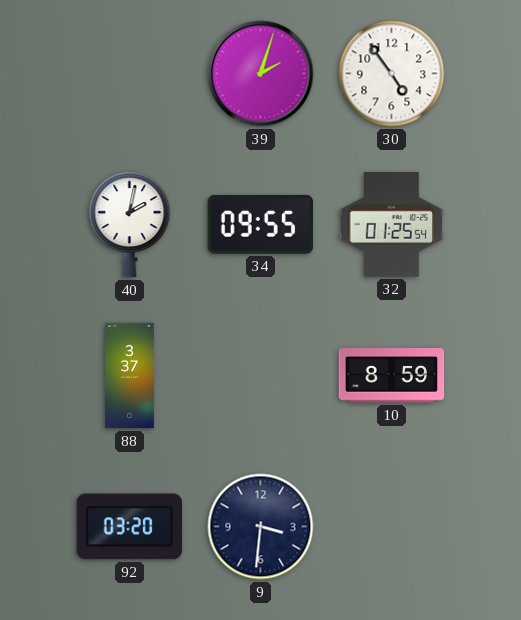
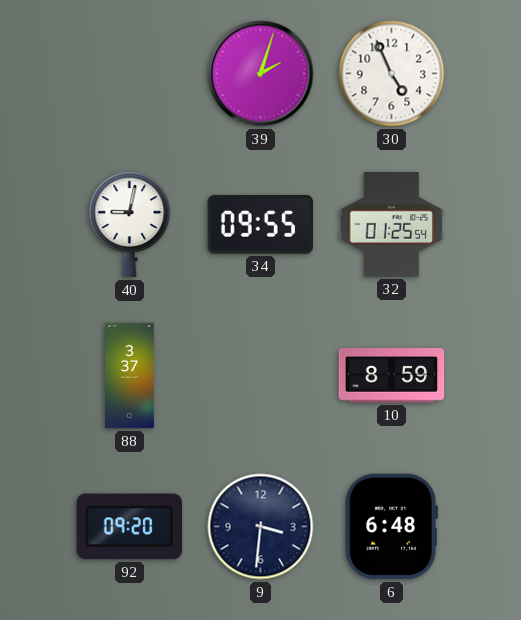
30: 4:54 -> 4:56 (392, 74)
40: 2:02 -> 9:02 (130, 225)
92: 03:20 -> 09:20 (129, 527)
6: none -> 6:48 (391, 527)
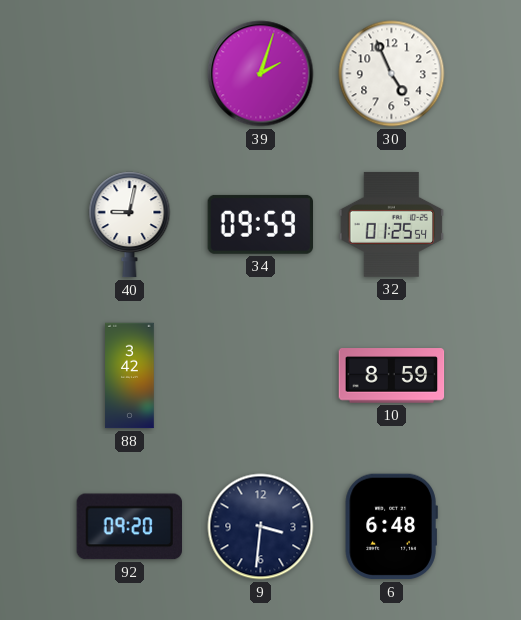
34: 09:55 -> 09:59 (261, 224)
88: 3:37 -> 3:42 (130, 376)
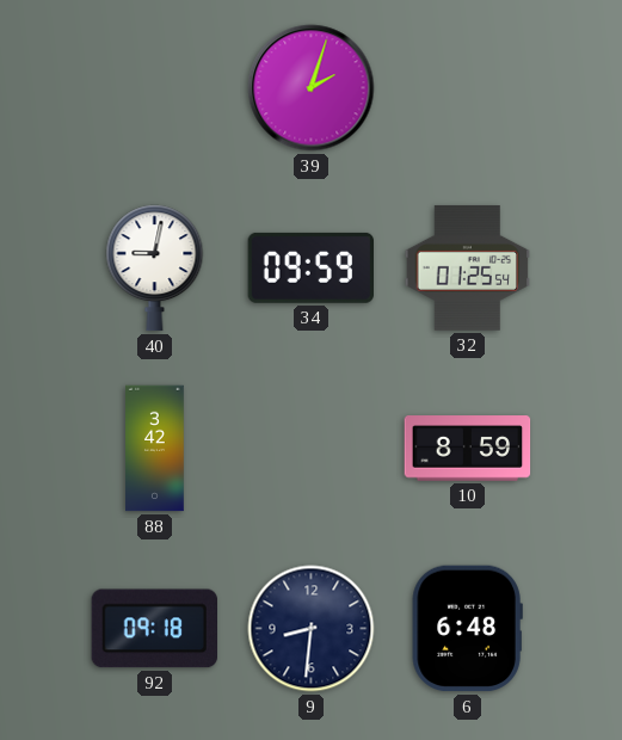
30: 4:56 -> none (392, 74)
92: 09:20 -> 09:18 (154, 629)
9: 3:31 -> 8:31 (312, 629)
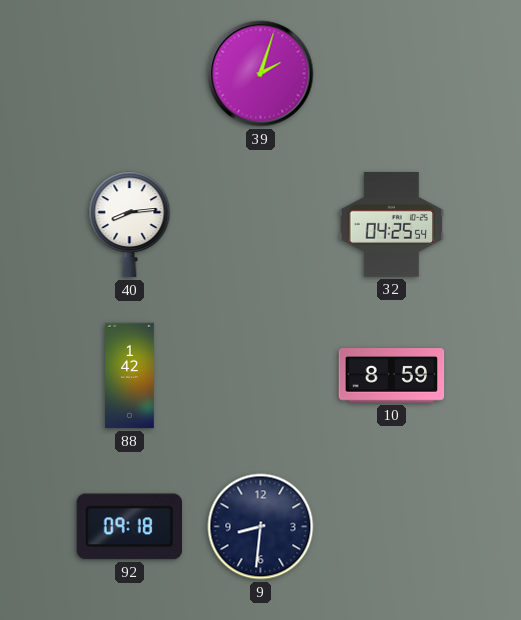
40: 9:02 -> 8:14 (130, 225)
34: 09:59 -> none (312, 267)
32: 01:25 -> 04:25 (392, 224)
88: 3:42 -> 1:42 (130, 376)
6: 6:48 -> none (467, 629)
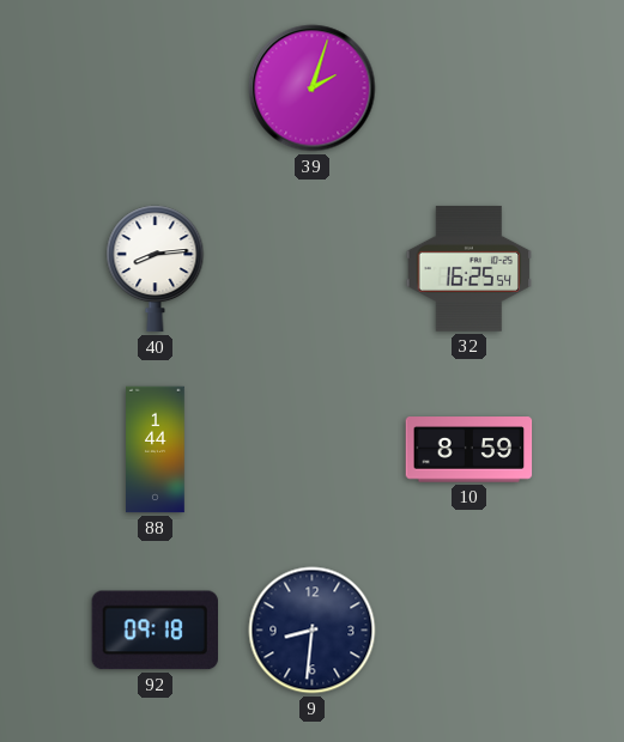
32: 04:25 -> 16:25 (469, 268)
88: 1:42 -> 1:44 (156, 450)
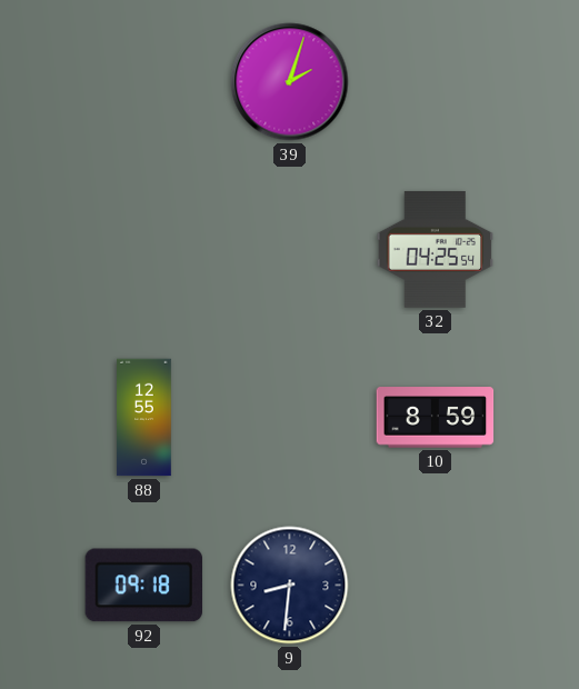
40: 8:14 -> none (156, 269)
32: 16:25 -> 04:25 (436, 249)
88: 1:44 -> 12:55 (144, 418)
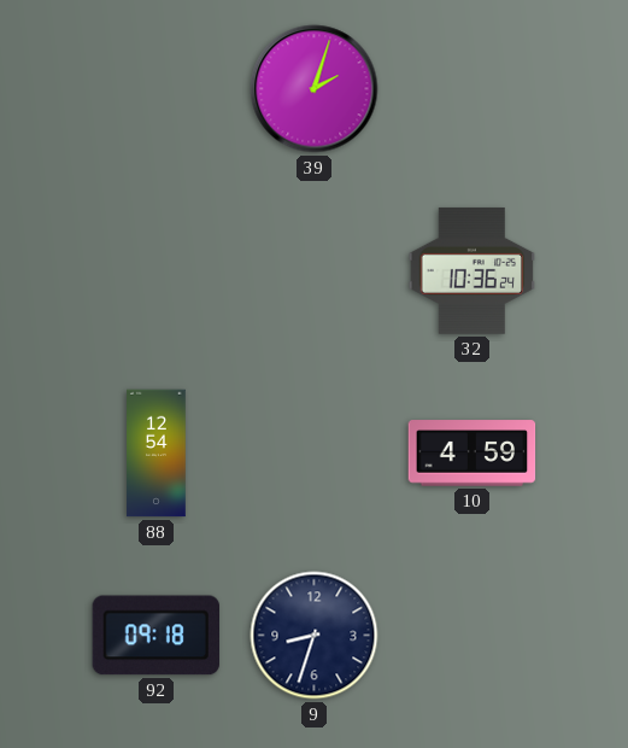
32: 04:25 -> 10:36 (473, 270)
88: 12:55 -> 12:54 (157, 454)
10: 8:59 -> 4:59 (473, 454)
9: 8:31 -> 8:33 (315, 636)
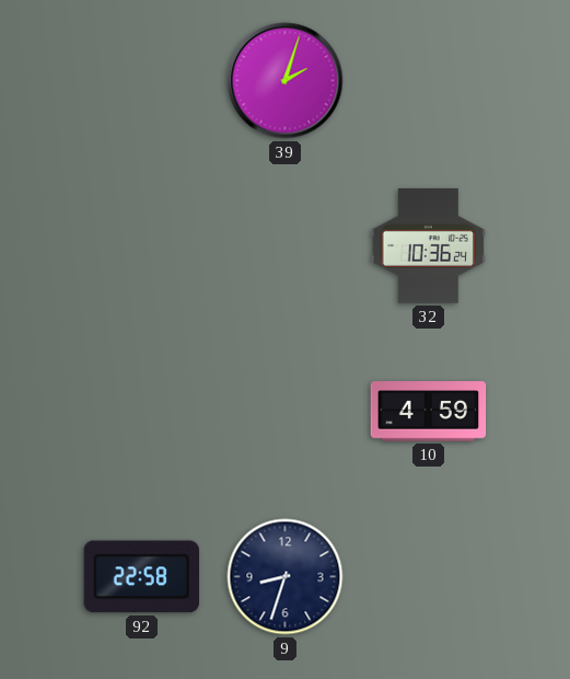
88: 12:54 -> none (157, 454)
92: 09:18 -> 22:58 (141, 577)
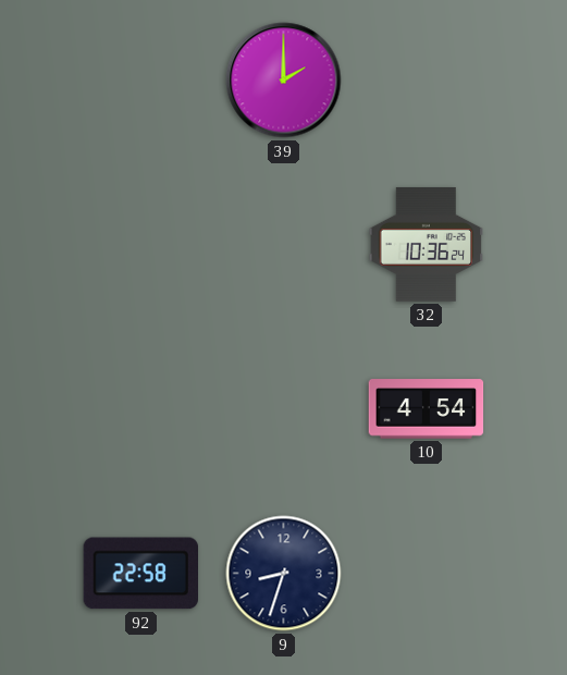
39: 2:03 -> 2:00 (284, 81)
10: 4:59 -> 4:54 (427, 409)
